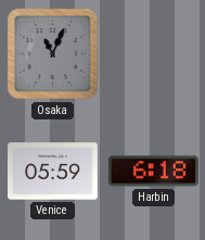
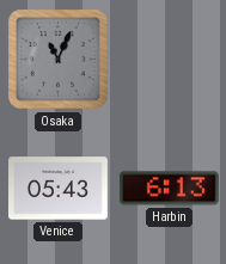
Venice: 05:59 -> 05:43 (59, 189)
Harbin: 6:18 -> 6:13 (169, 189)
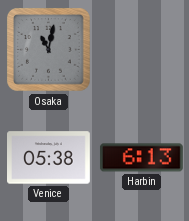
Osaka: 11:04 -> 11:02 (49, 50)
Venice: 05:43 -> 05:38 (49, 158)
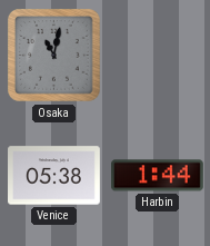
Harbin: 6:13 -> 1:44 (157, 176)
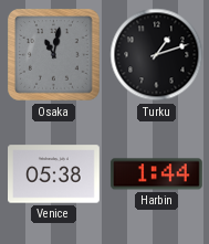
Turku: none -> 1:12 (157, 55)
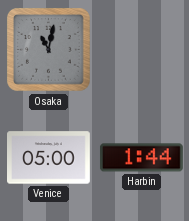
Turku: 1:12 -> none (157, 55)
Venice: 05:38 -> 05:00 (49, 158)
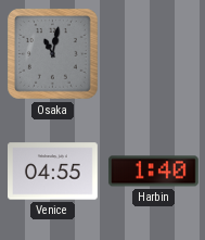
Venice: 05:00 -> 04:55 (53, 172)
Harbin: 1:44 -> 1:40 (153, 172)
